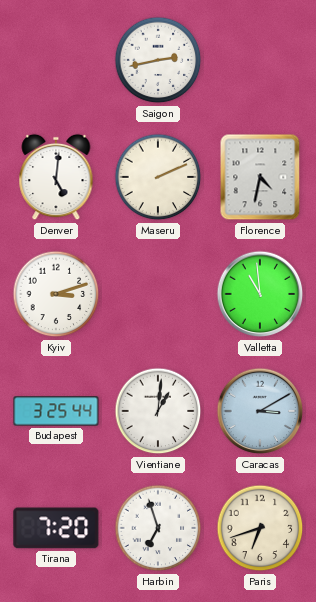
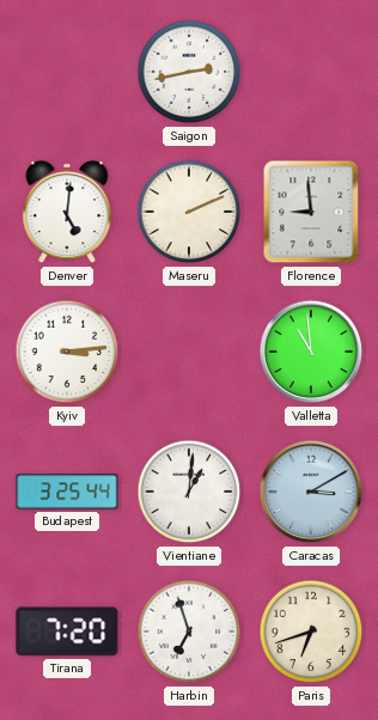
Florence: 4:32 -> 8:59 (311, 212)
Kyiv: 3:12 -> 3:14 (67, 352)
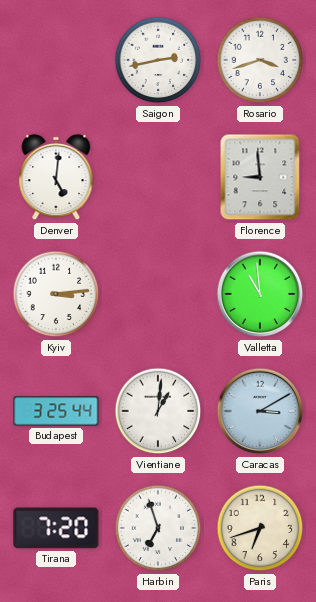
Rosario: none -> 3:42 (260, 60)
Maseru: 2:11 -> none (189, 212)
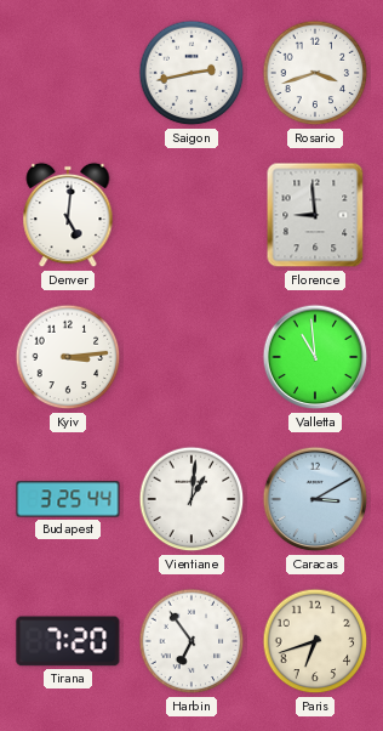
Harbin: 6:57 -> 6:54 (191, 641)
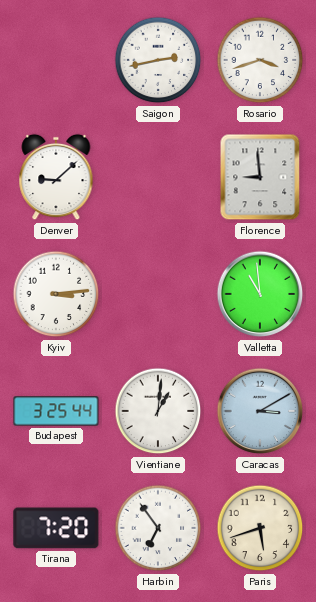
Denver: 5:01 -> 9:08 (56, 177)
Paris: 6:42 -> 5:42 (260, 528)
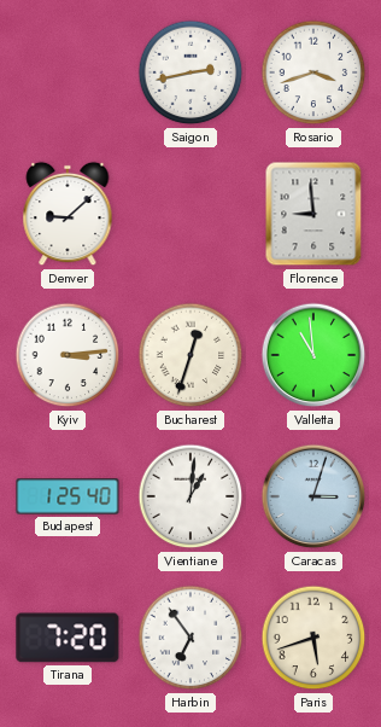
Bucharest: none -> 12:33 (190, 355)
Budapest: 3:25 -> 1:25 (68, 496)
Caracas: 3:10 -> 3:03 (313, 496)
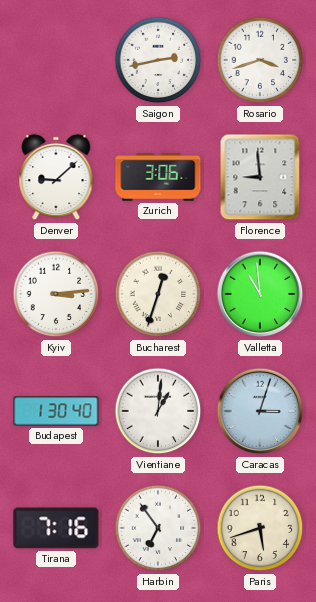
Zurich: none -> 3:06 (158, 177)
Budapest: 1:25 -> 1:30 (56, 411)
Tirana: 7:20 -> 7:16 (56, 528)
